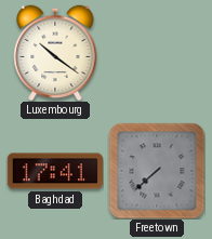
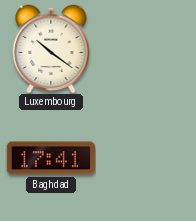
Freetown: 7:38 -> none (157, 171)
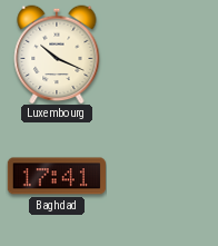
Luxembourg: 10:21 -> 10:19 (57, 55)
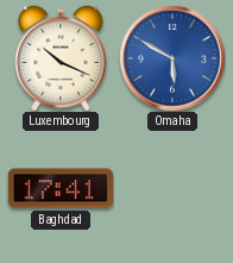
Omaha: none -> 5:50 (172, 58)
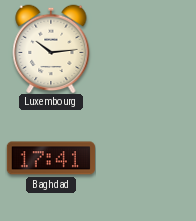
Luxembourg: 10:19 -> 10:14 (51, 49)
Omaha: 5:50 -> none (172, 58)
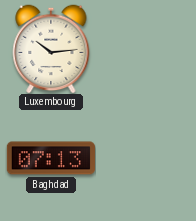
Baghdad: 17:41 -> 07:13 (51, 158)
